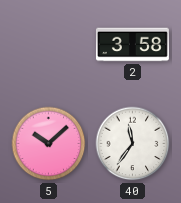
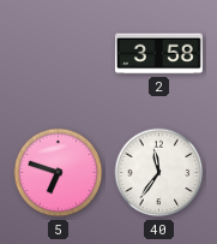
5: 10:08 -> 6:48 (59, 173)
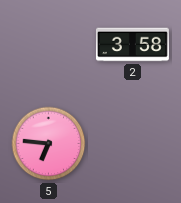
5: 6:48 -> 6:46 (49, 144)
40: 11:36 -> none (159, 173)
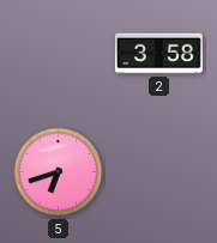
5: 6:46 -> 6:42 (59, 172)
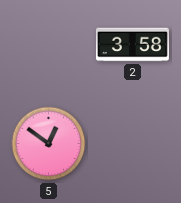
5: 6:42 -> 12:51 (49, 144)
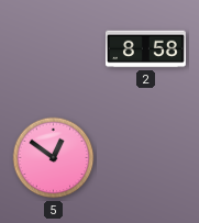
2: 3:58 -> 8:58 (145, 49)
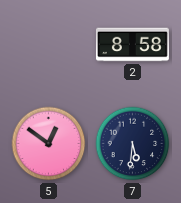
7: none -> 5:31 (133, 144)
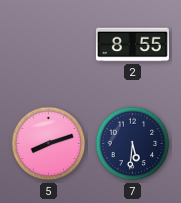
2: 8:58 -> 8:55 (132, 45)
5: 12:51 -> 8:12 (49, 144)
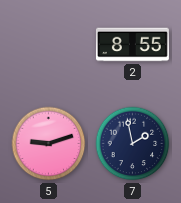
5: 8:12 -> 9:12 (49, 144)
7: 5:31 -> 1:58 (133, 144)
